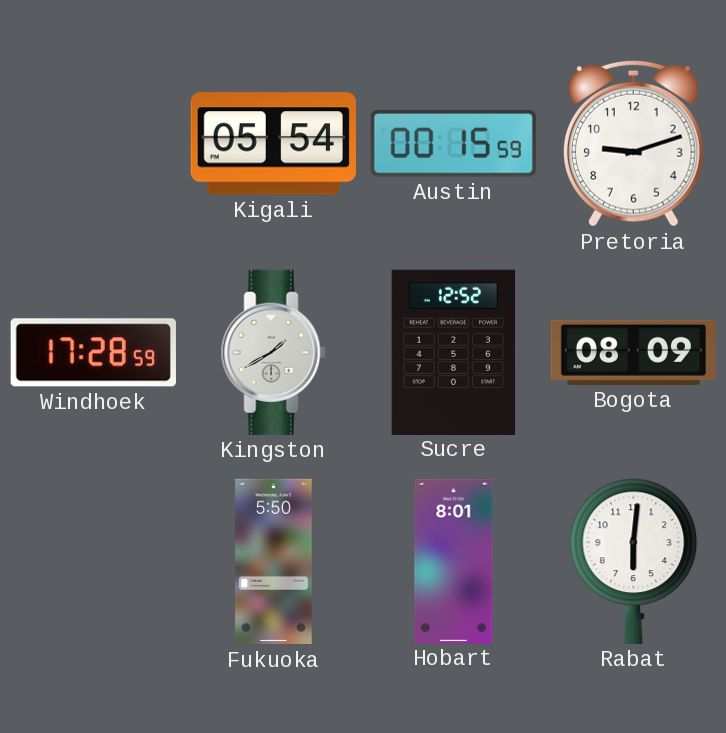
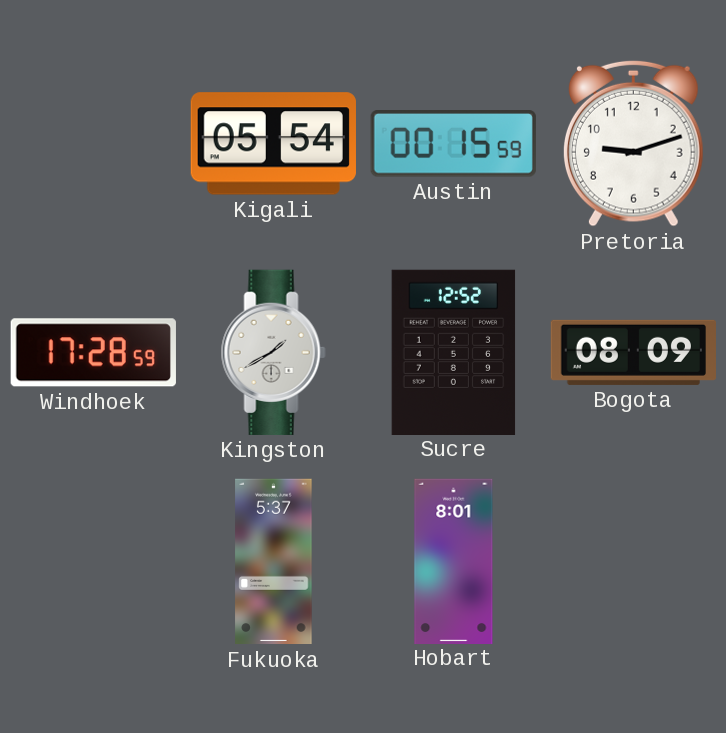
Fukuoka: 5:50 -> 5:37 (274, 562)
Rabat: 6:01 -> none (634, 561)
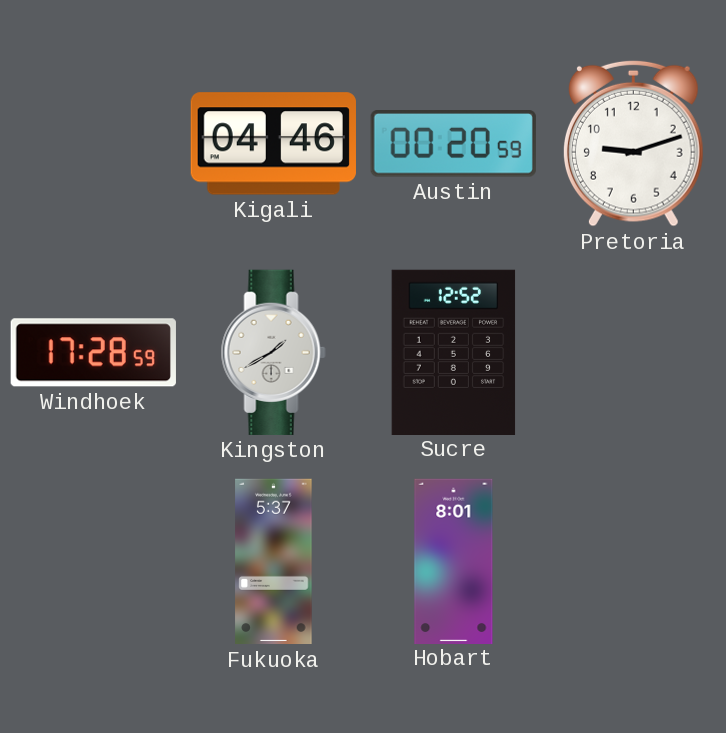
Kigali: 05:54 -> 04:46 (273, 144)
Austin: 00:15 -> 00:20 (453, 144)
Bogota: 08:09 -> none (633, 352)
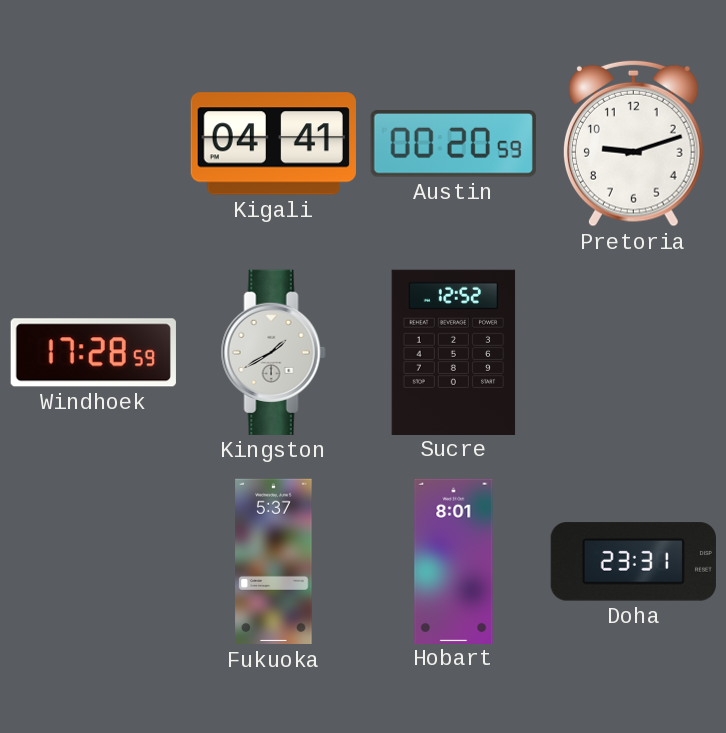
Kigali: 04:46 -> 04:41 (273, 144)
Doha: none -> 23:31 (633, 562)
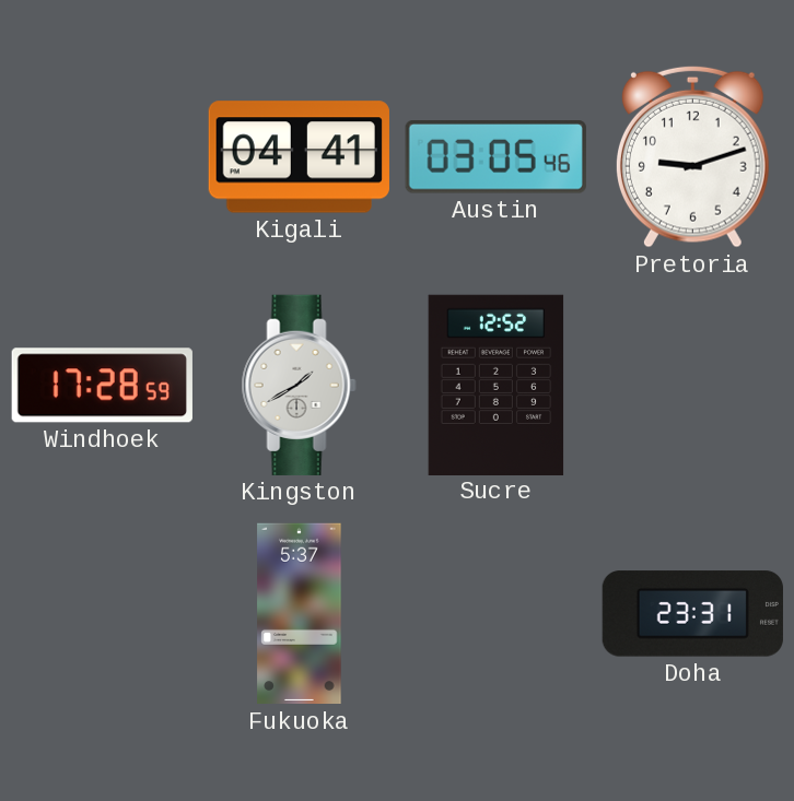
Austin: 00:20 -> 03:05 (495, 157)
Hobart: 8:01 -> none (454, 561)
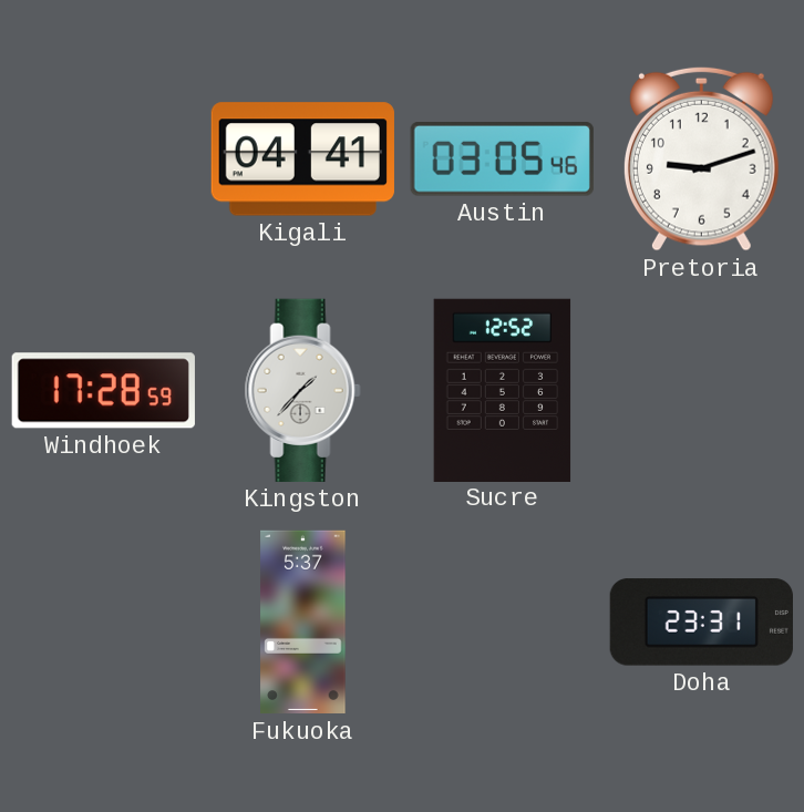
Kingston: 1:40 -> 1:37 (302, 390)
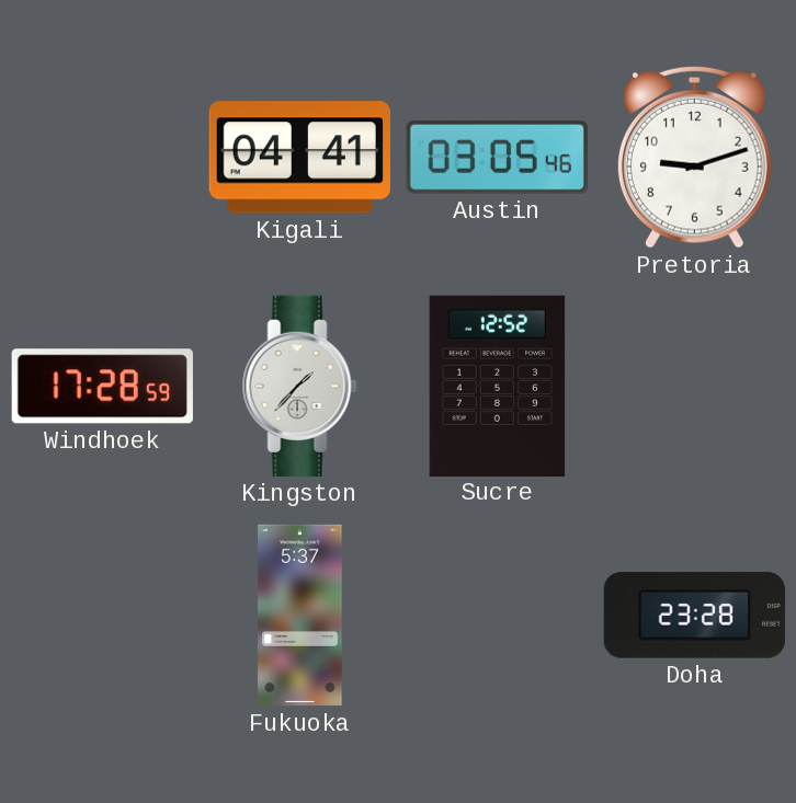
Doha: 23:31 -> 23:28 (694, 616)
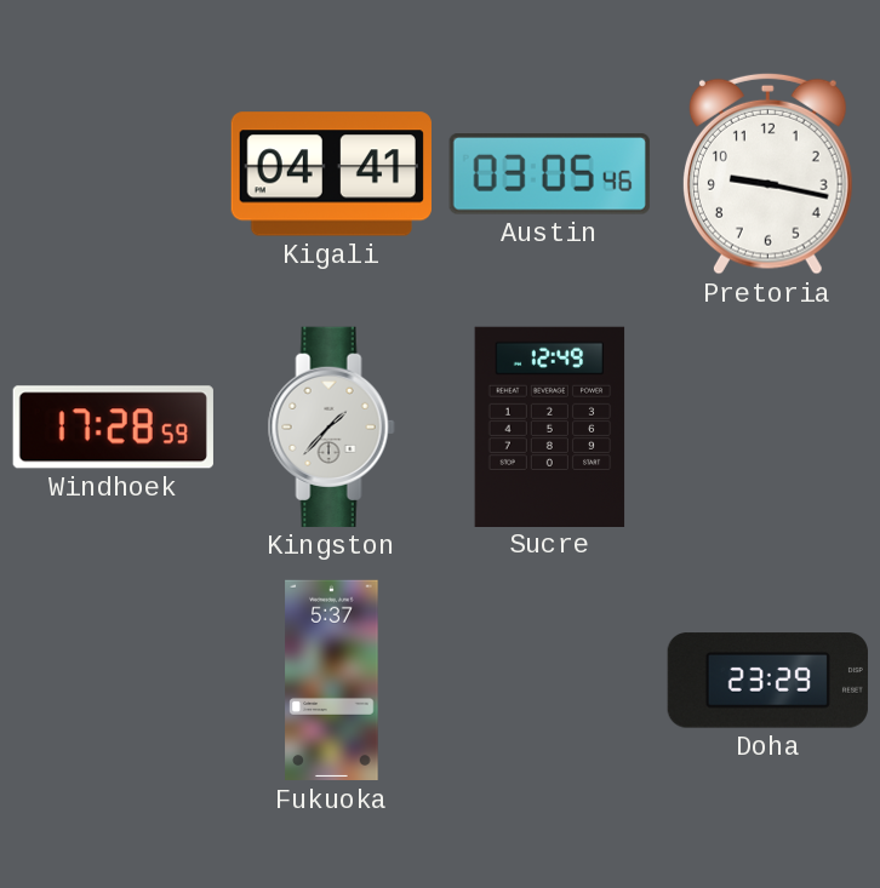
Pretoria: 9:12 -> 9:17 (767, 173)
Sucre: 12:52 -> 12:49 (550, 426)
Doha: 23:28 -> 23:29 (767, 681)
